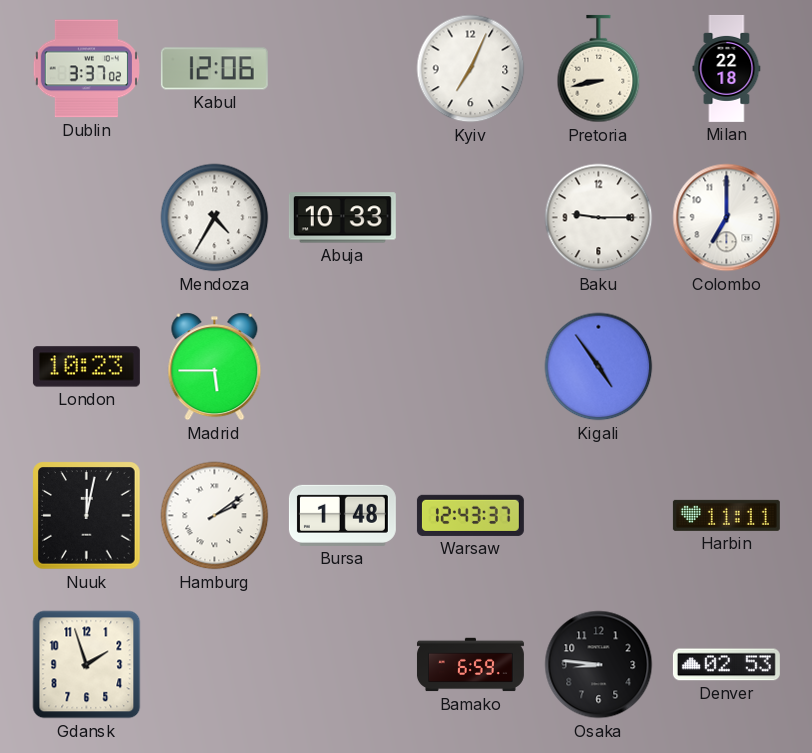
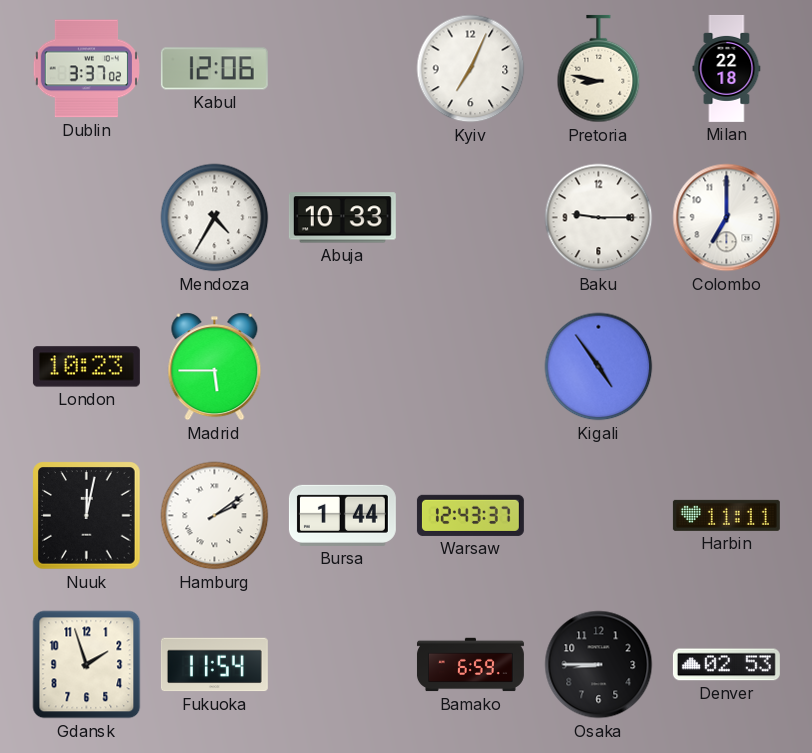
Pretoria: 8:43 -> 8:47 (599, 69)
Bursa: 1:48 -> 1:44 (342, 515)
Fukuoka: none -> 11:54 (214, 665)
Osaka: 8:46 -> 8:45 (599, 665)
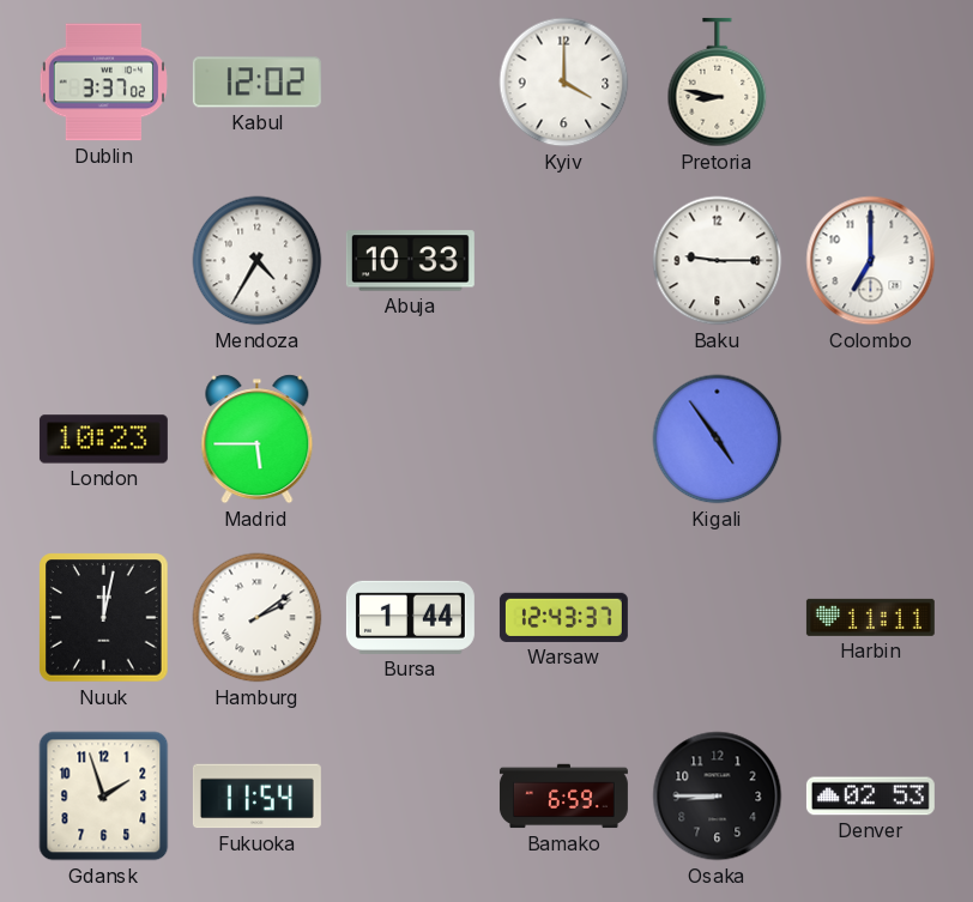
Kabul: 12:06 -> 12:02 (256, 83)
Kyiv: 7:04 -> 4:00 (564, 83)
Milan: 22:18 -> none (727, 68)
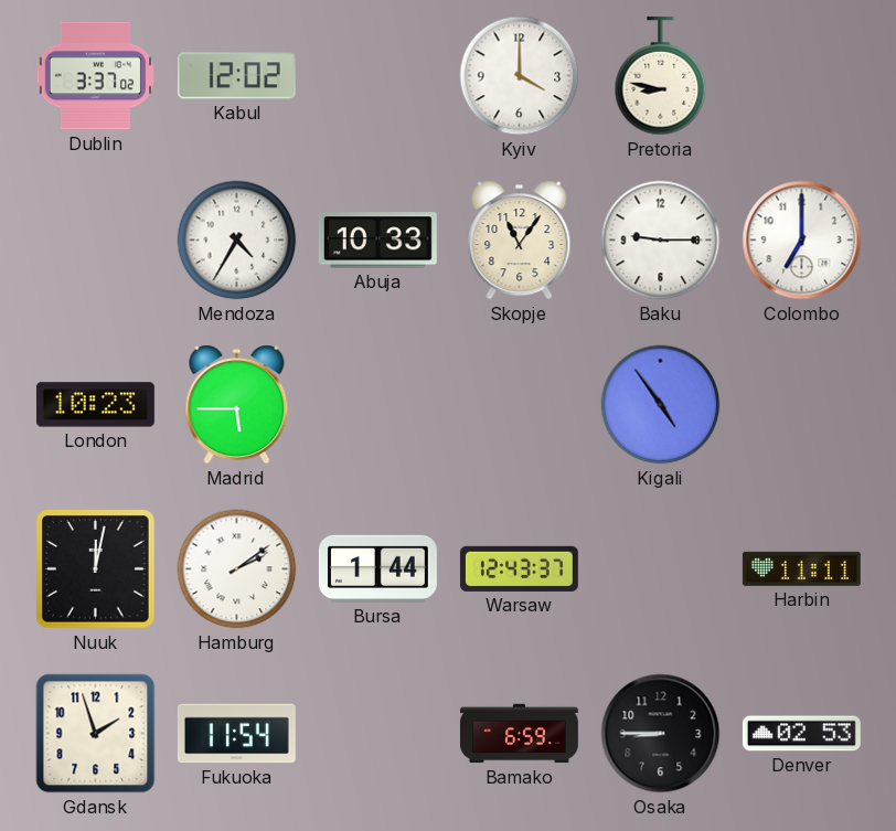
Skopje: none -> 11:06 (520, 241)
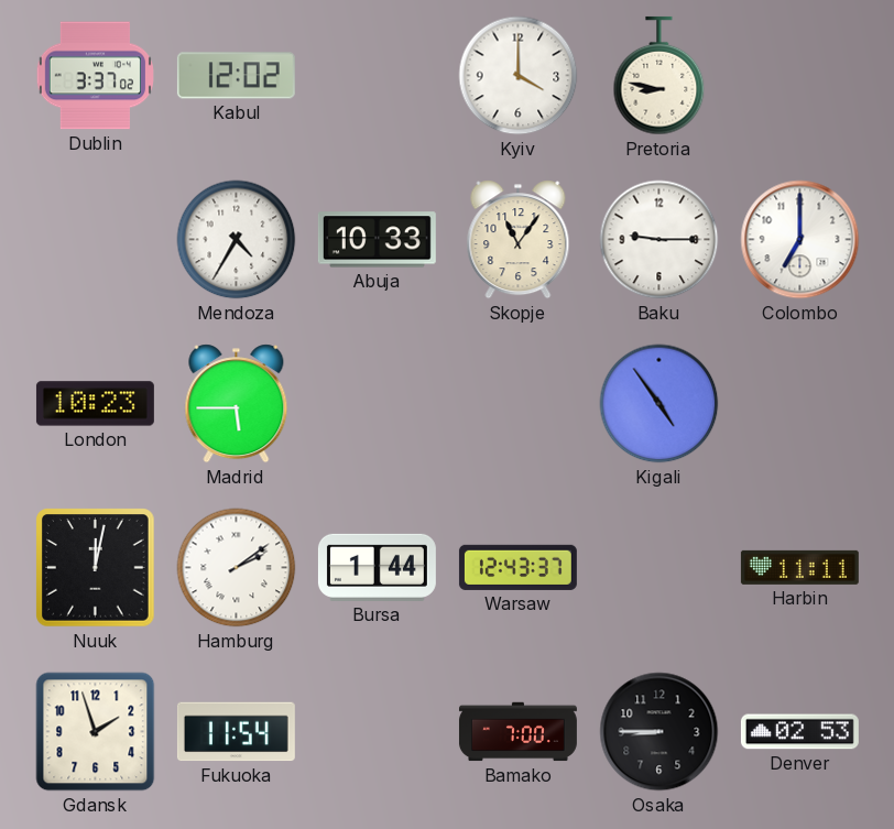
Bamako: 6:59 -> 7:00 (517, 732)
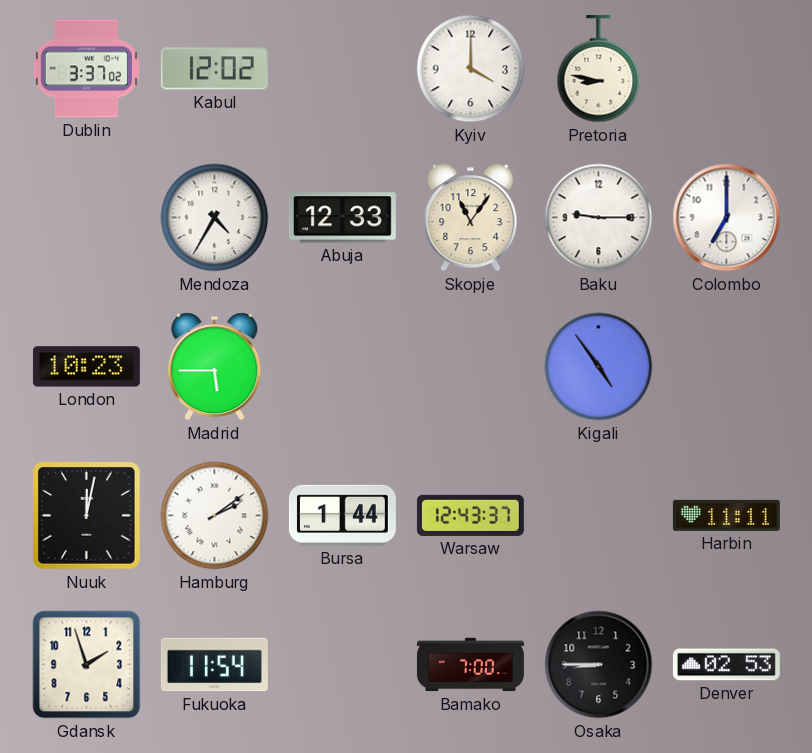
Abuja: 10:33 -> 12:33 (342, 218)
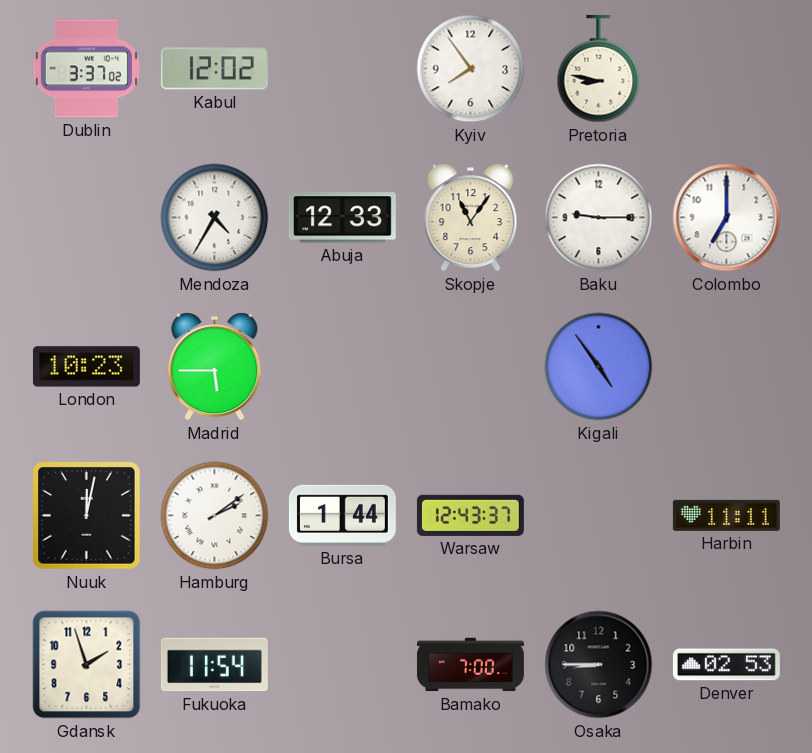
Kyiv: 4:00 -> 7:54 (471, 69)
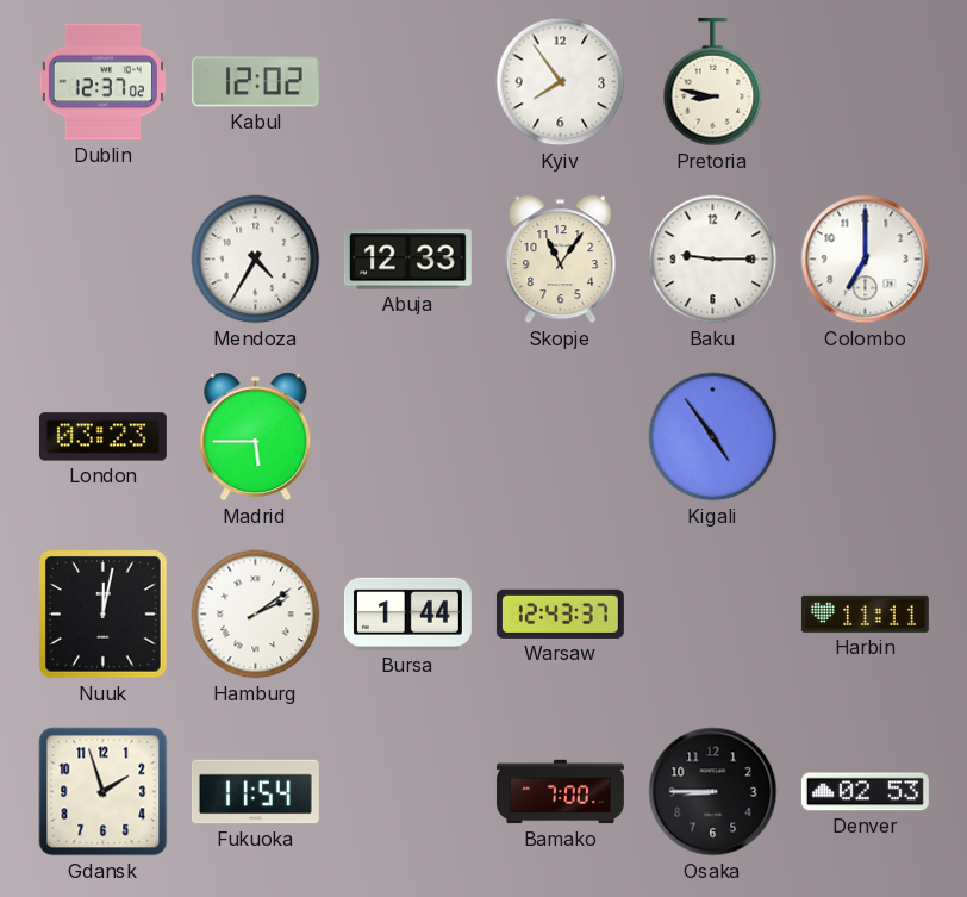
Dublin: 3:37 -> 12:37 (102, 82)
London: 10:23 -> 03:23 (102, 437)
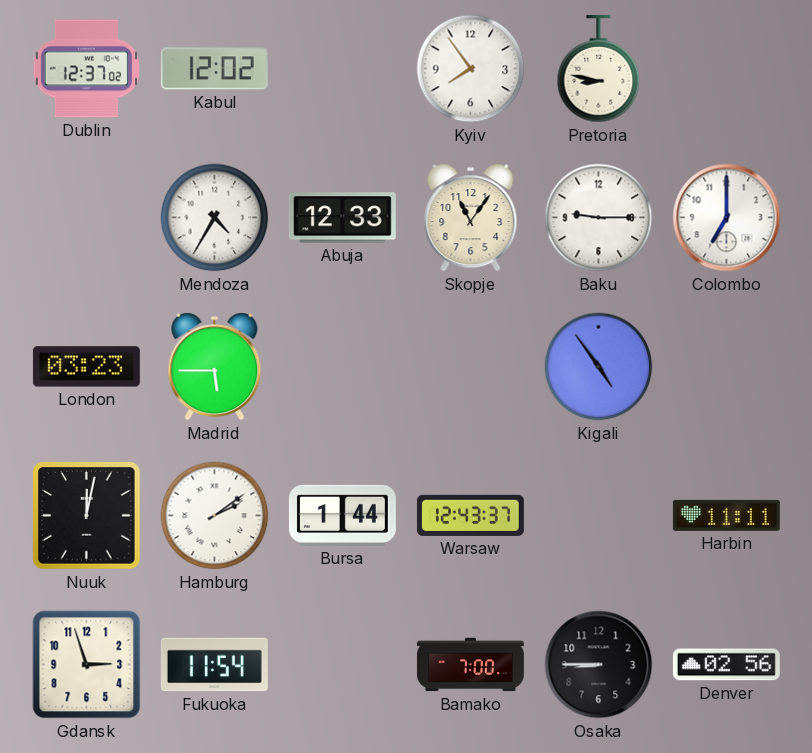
Gdansk: 1:57 -> 2:57 (87, 665)
Denver: 02:53 -> 02:56 (726, 665)
